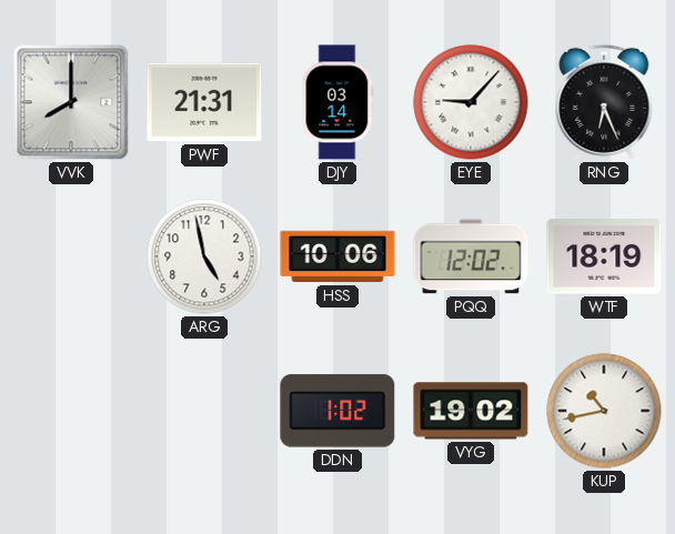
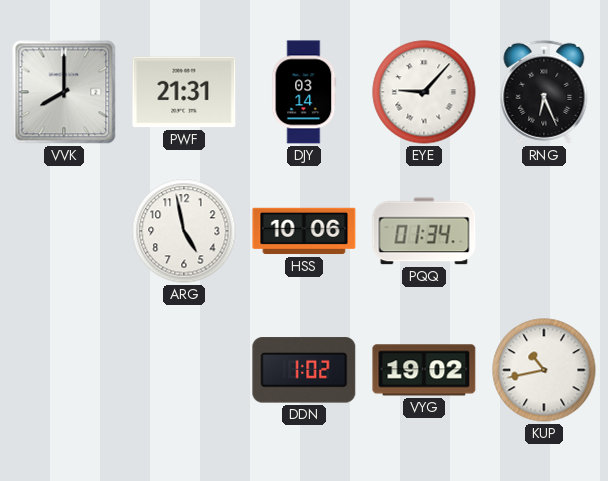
PQQ: 12:02 -> 01:34 (424, 231)
WTF: 18:19 -> none (604, 256)
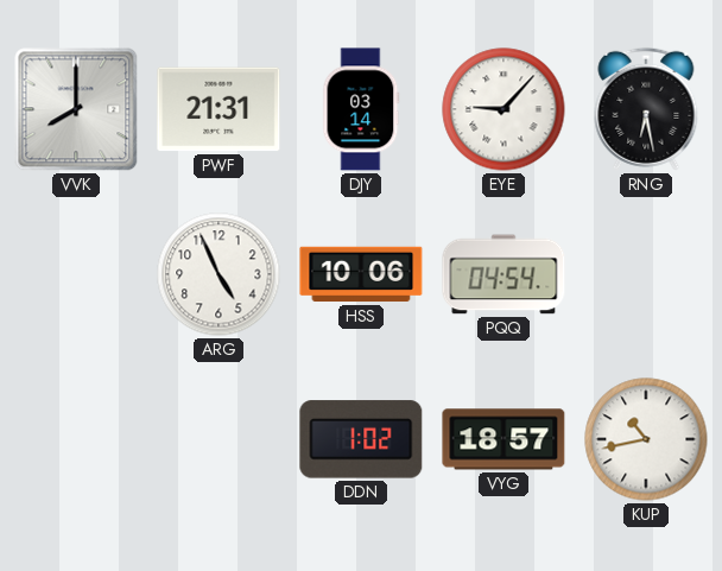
RNG: 6:26 -> 6:28 (646, 109)
ARG: 4:58 -> 4:56 (218, 274)
PQQ: 01:34 -> 04:54 (503, 274)
VYG: 19:02 -> 18:57 (503, 439)
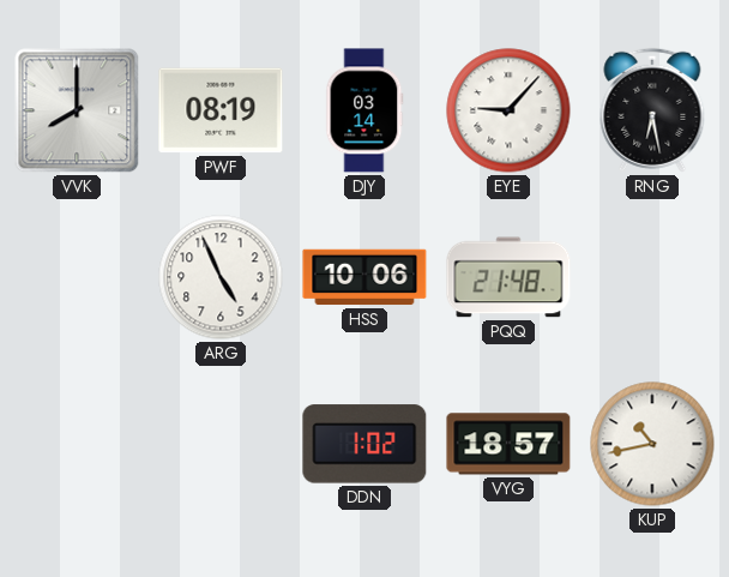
PWF: 21:31 -> 08:19 (221, 110)
PQQ: 04:54 -> 21:48 (508, 277)
